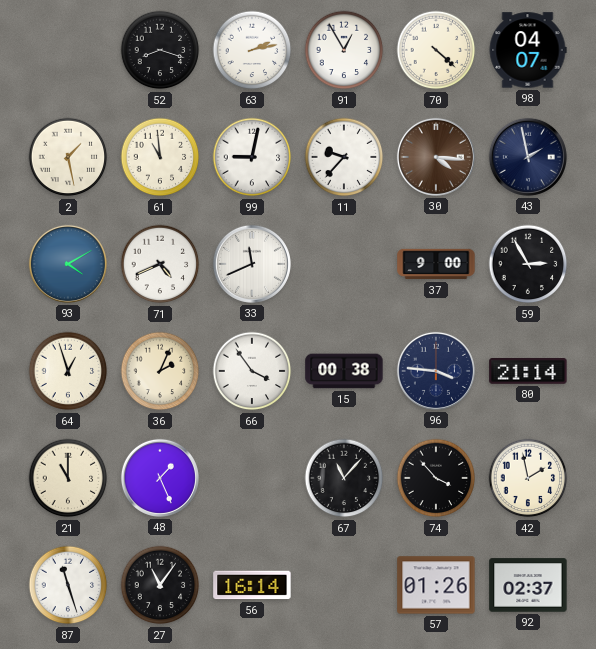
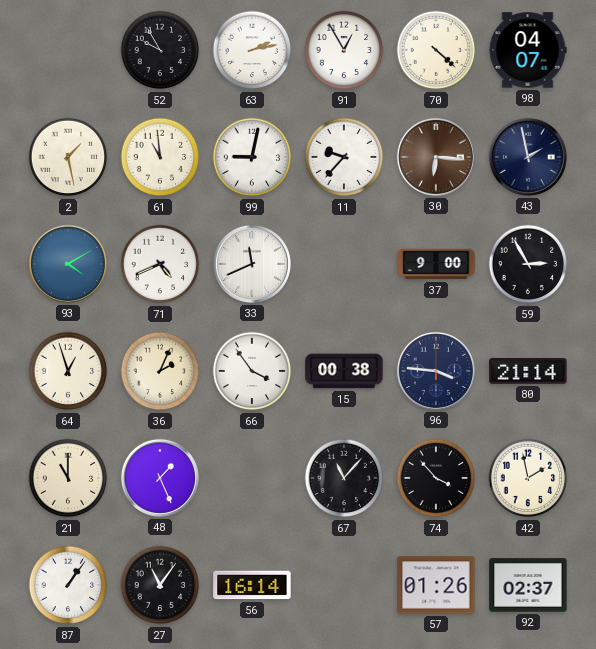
52: 8:18 -> 9:55 (160, 50)
30: 4:16 -> 6:16 (436, 157)
87: 11:27 -> 1:06 (68, 585)
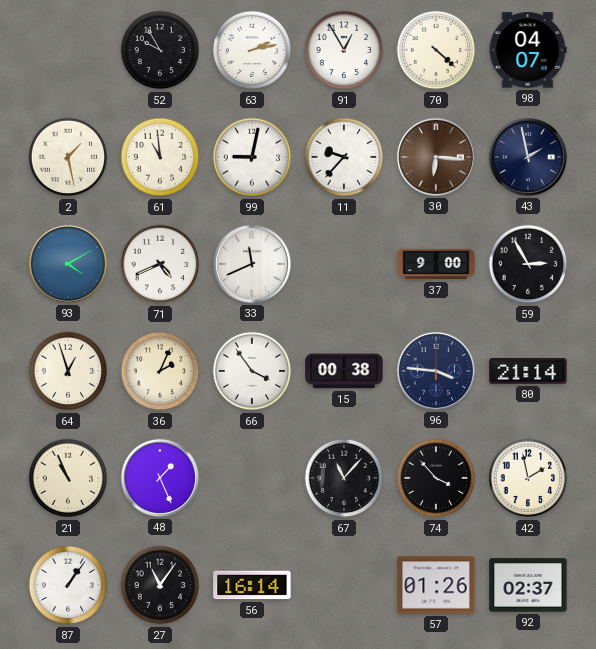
21: 11:00 -> 10:56 (68, 478)
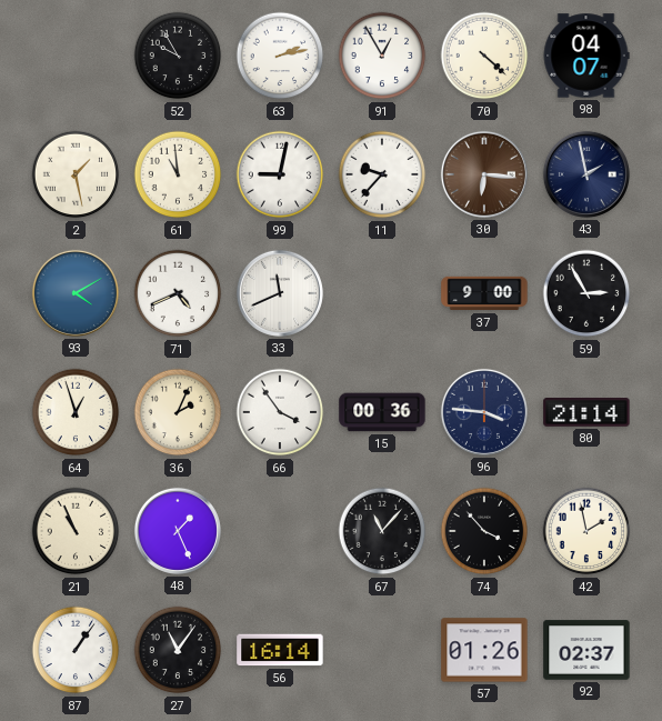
15: 00:38 -> 00:36 (382, 412)
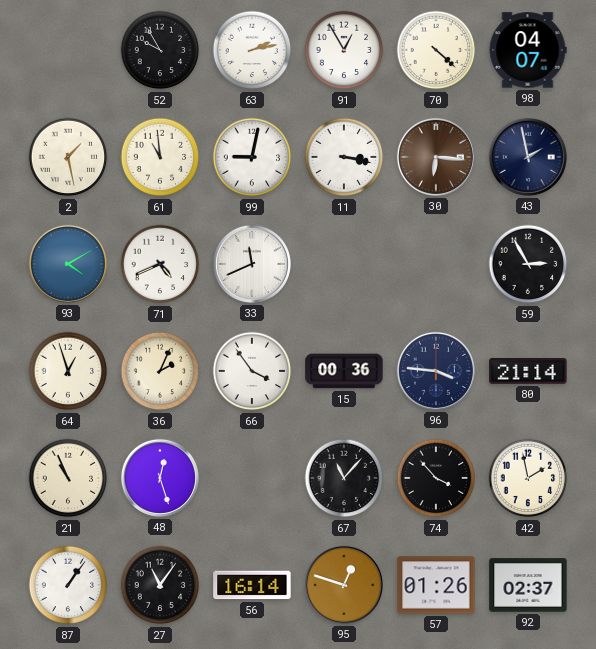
11: 9:37 -> 3:17 (344, 157)
37: 9:00 -> none (484, 293)
48: 1:26 -> 12:27 (160, 478)
95: none -> 12:48 (344, 585)
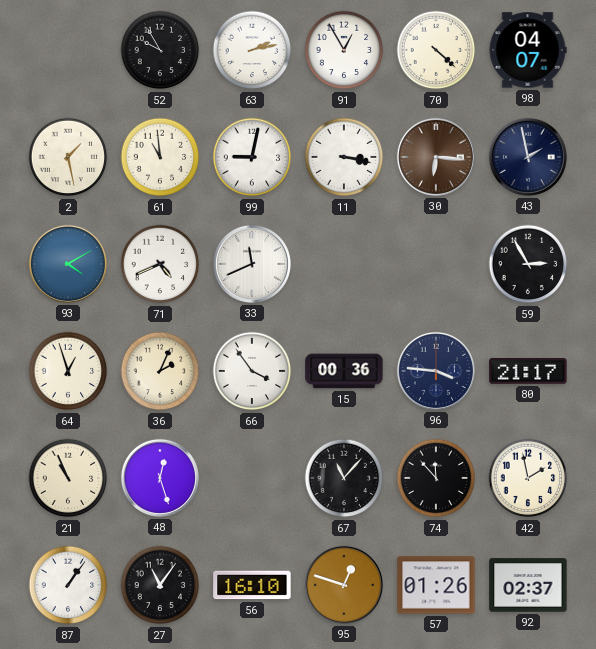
80: 21:14 -> 21:17 (528, 372)
74: 3:53 -> 11:53 (436, 478)
56: 16:14 -> 16:10 (252, 585)
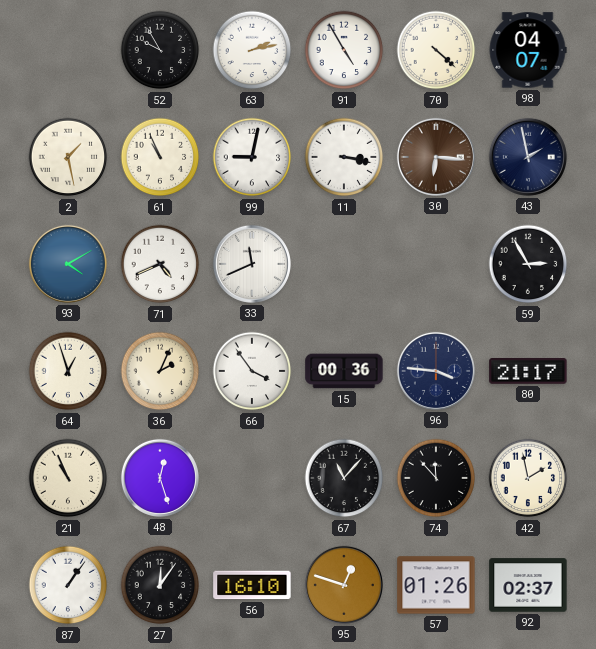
91: 12:55 -> 4:55 (344, 50)
61: 10:59 -> 10:56 (160, 157)
27: 11:06 -> 12:06 (160, 585)
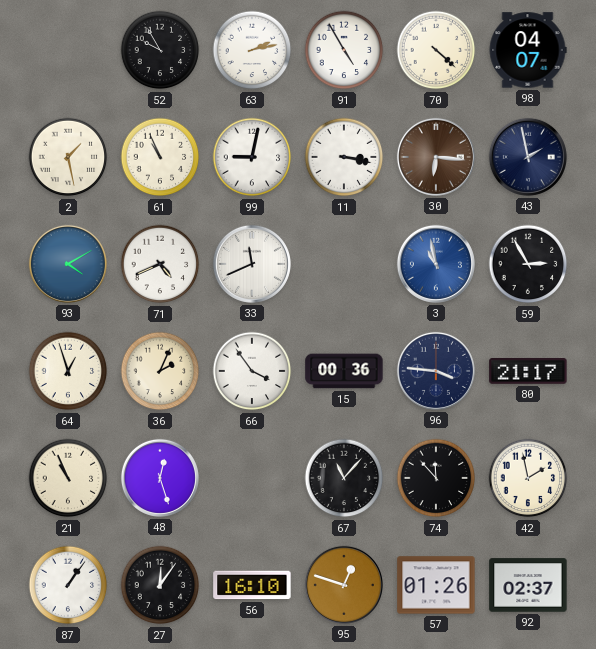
3: none -> 10:58 (436, 264)
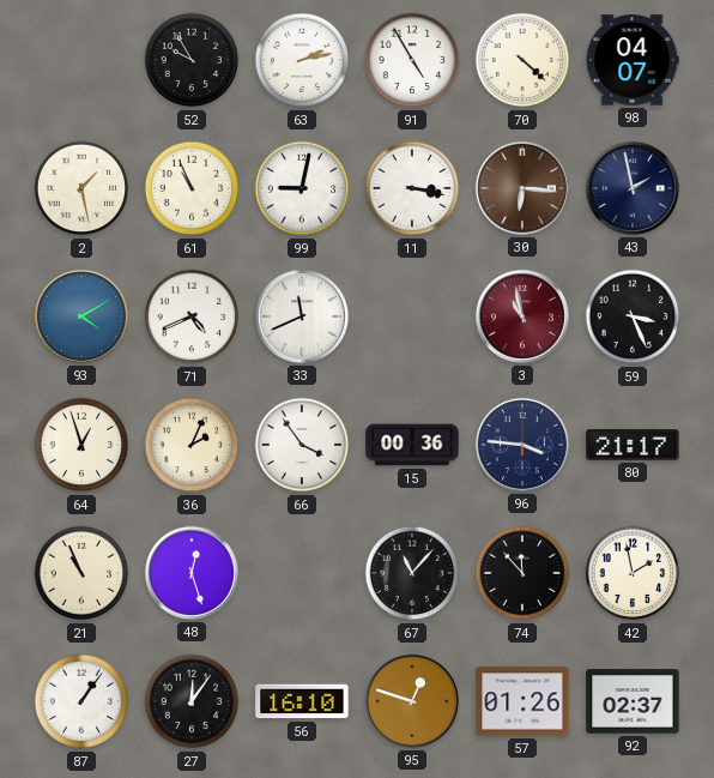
3 dial: blue -> burgundy (522, 316)
59: 2:55 -> 3:26 (633, 316)
